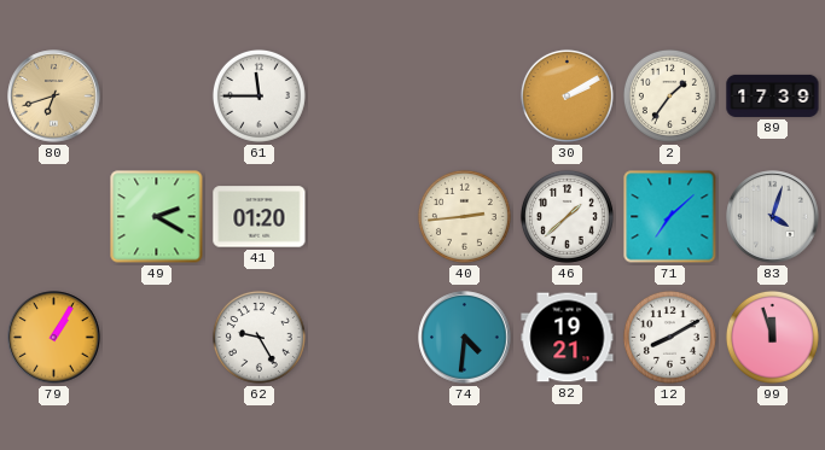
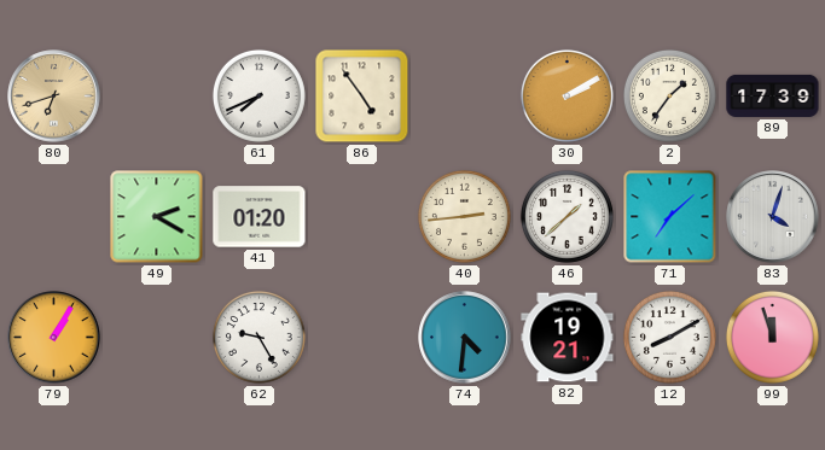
61: 11:45 -> 7:41 (258, 95)
86: none -> 4:54 (362, 97)
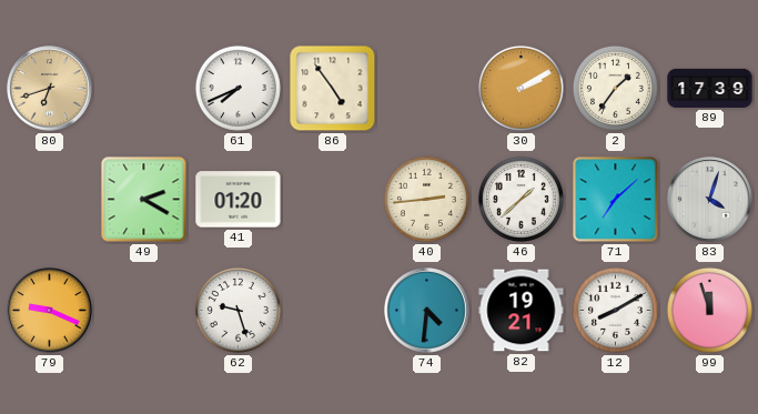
79: 1:05 -> 9:19 (50, 311)
62: 9:25 -> 9:27 (237, 310)
